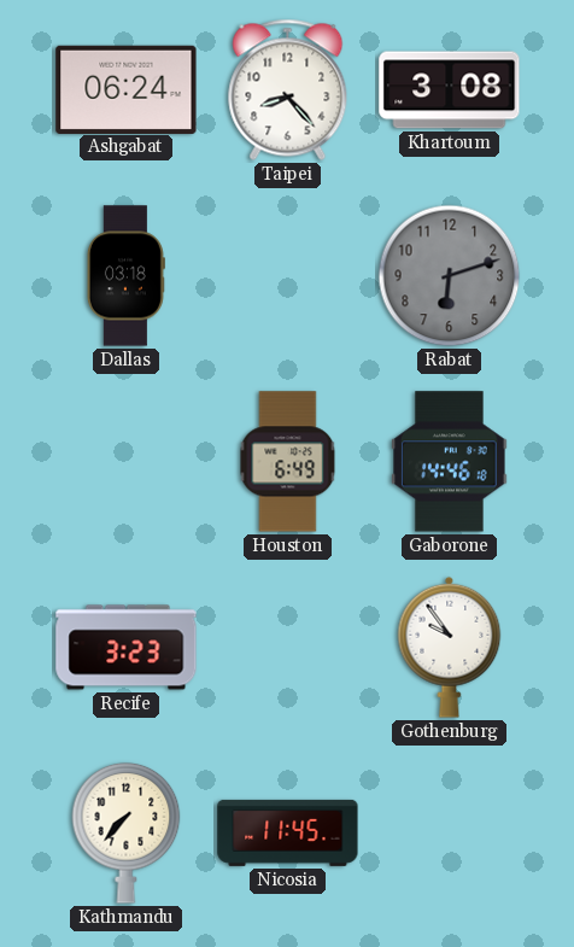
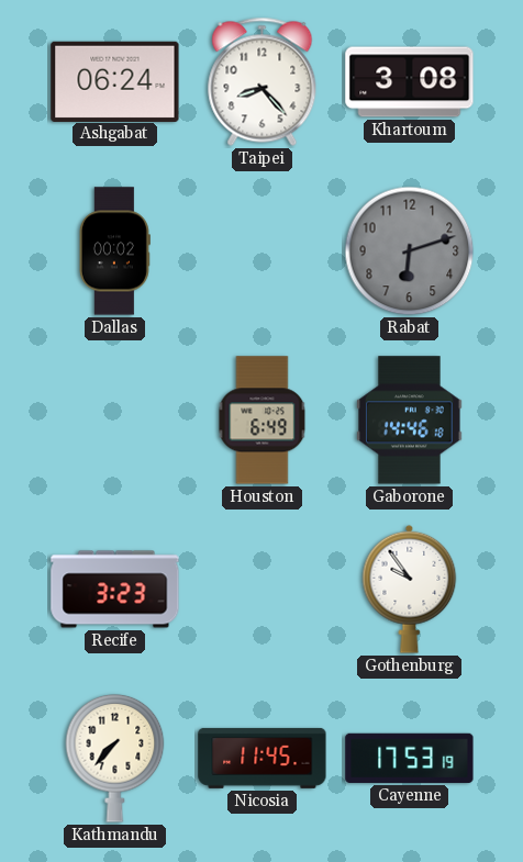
Dallas: 03:18 -> 00:02 (114, 251)
Cayenne: none -> 17:53 (410, 758)
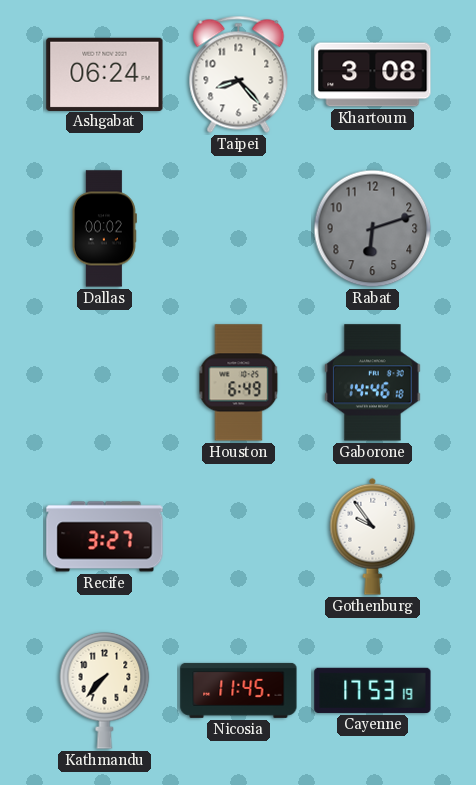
Recife: 3:23 -> 3:27 (105, 537)
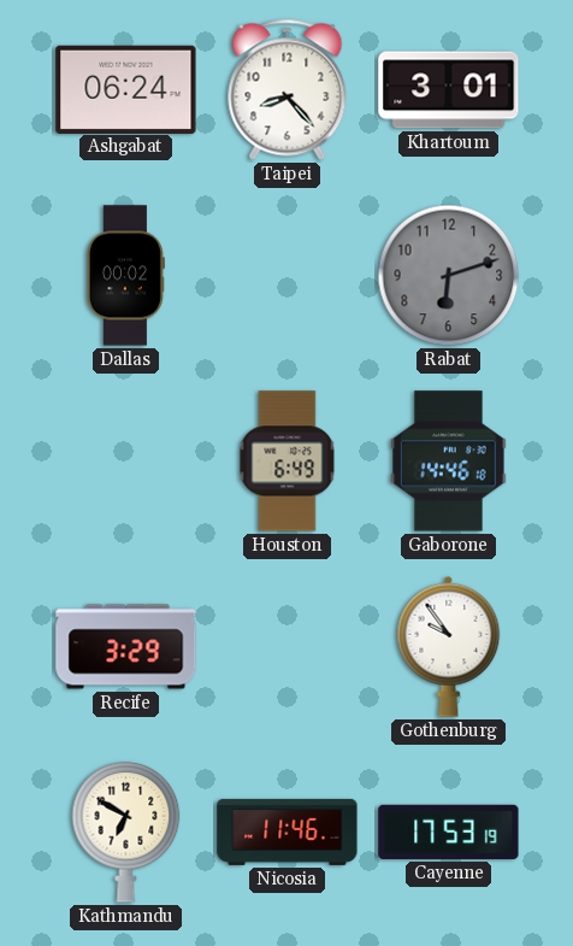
Khartoum: 3:08 -> 3:01 (449, 90)
Recife: 3:27 -> 3:29 (126, 647)
Kathmandu: 7:37 -> 6:50 (126, 832)
Nicosia: 11:45 -> 11:46 (288, 832)
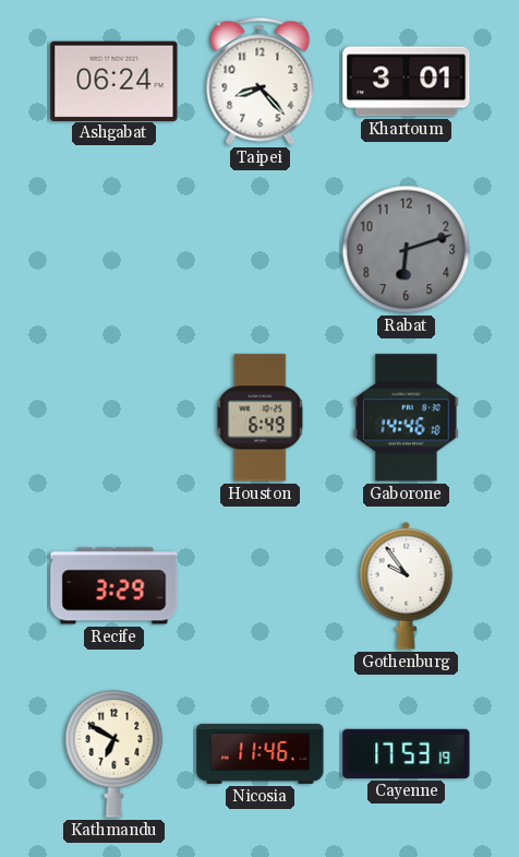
Dallas: 00:02 -> none (125, 276)
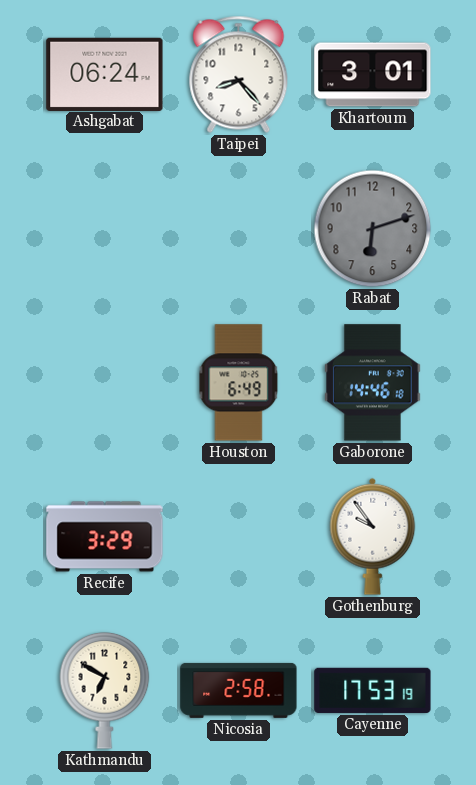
Nicosia: 11:46 -> 2:58 (239, 690)
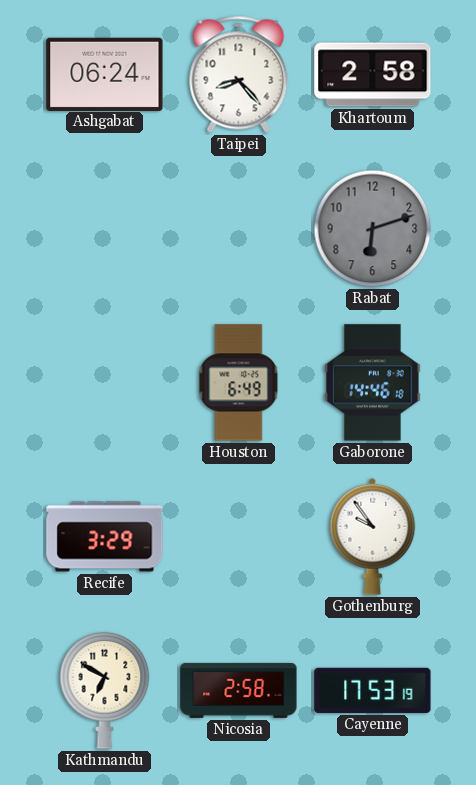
Khartoum: 3:01 -> 2:58 (373, 75)
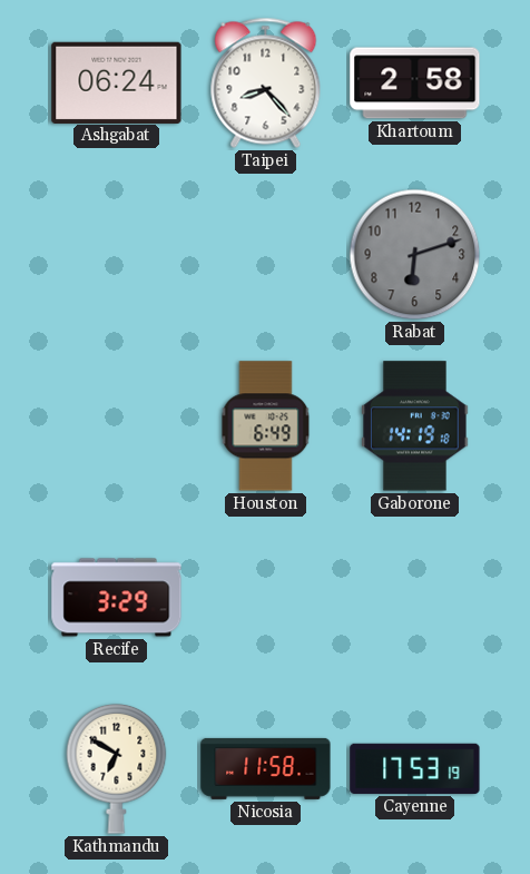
Gaborone: 14:46 -> 14:19 (415, 426)
Gothenburg: 9:54 -> none (373, 536)
Nicosia: 2:58 -> 11:58 (266, 768)
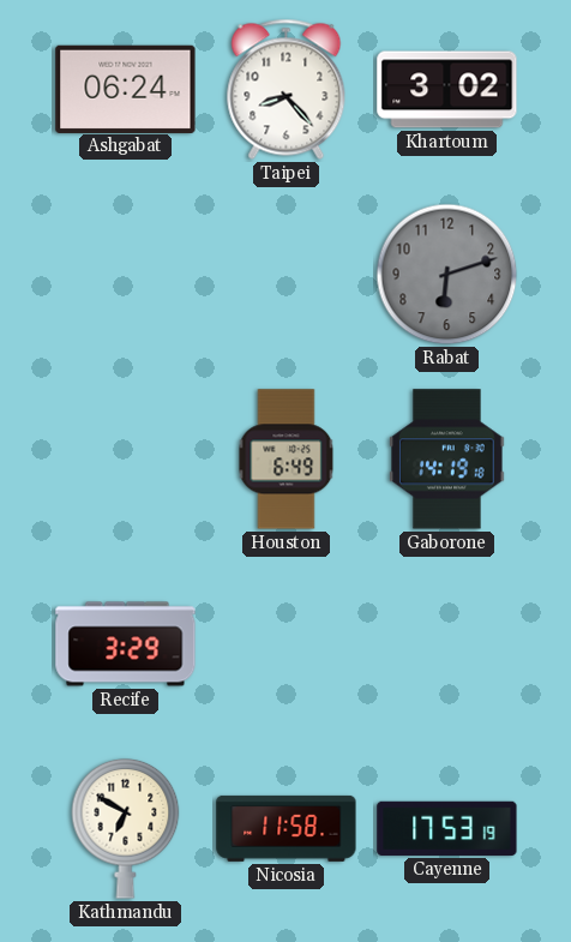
Khartoum: 2:58 -> 3:02 (447, 90)
